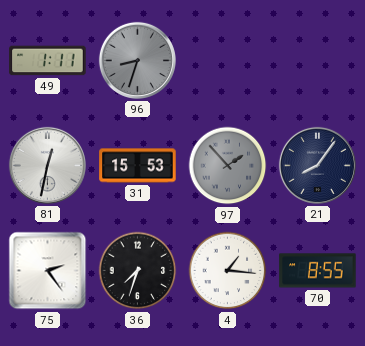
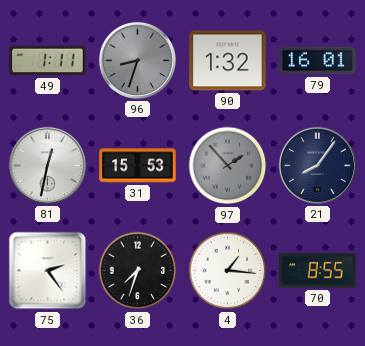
90: none -> 1:32 (228, 61)
79: none -> 16:01 (318, 61)
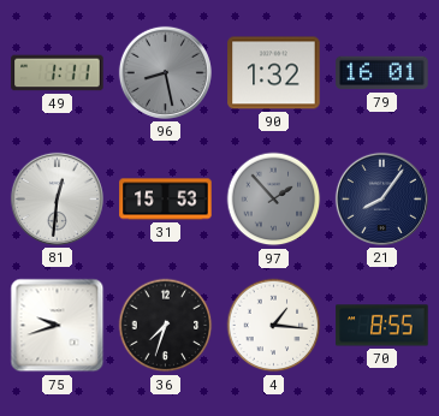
96: 8:33 -> 8:28 (165, 72)
81: 12:32 -> 12:31 (57, 198)
75: 2:24 -> 9:42 (58, 326)
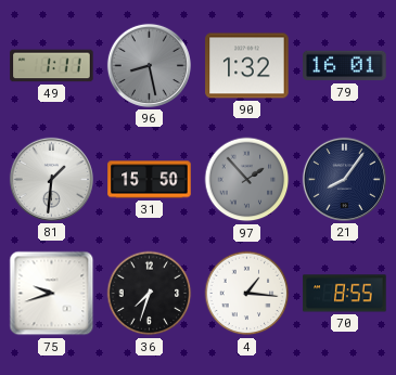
81: 12:31 -> 1:31 (51, 179)
31: 15:53 -> 15:50 (150, 180)
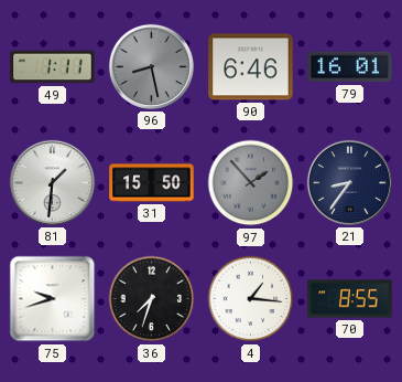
90: 1:32 -> 6:46 (251, 67)
21: 8:06 -> 8:36 (349, 182)
